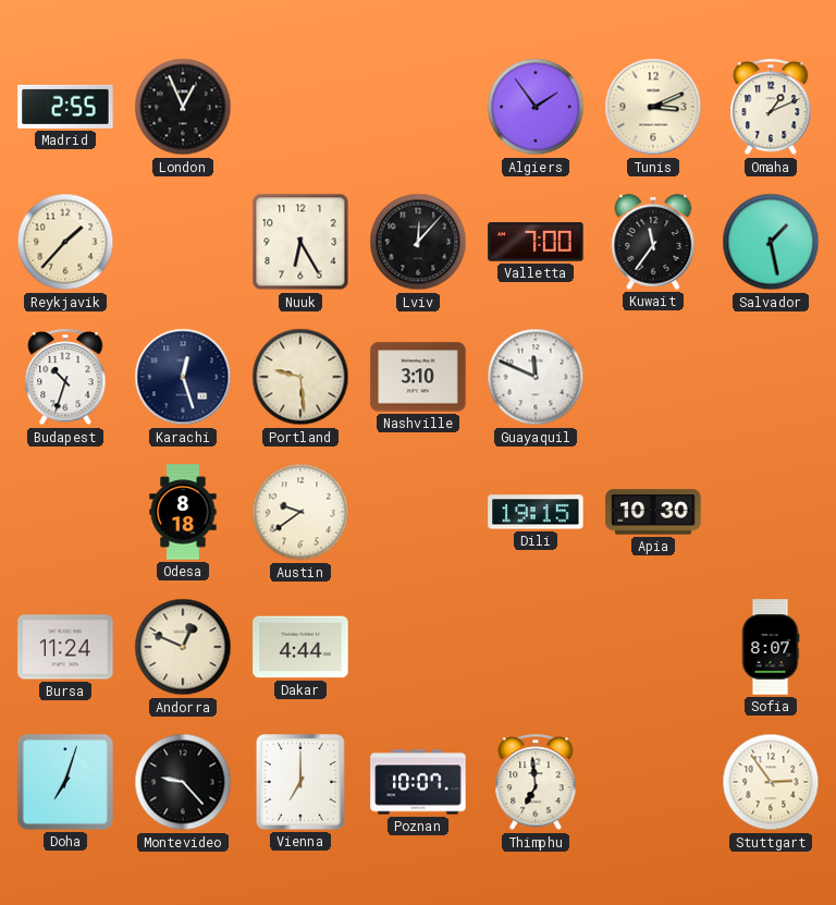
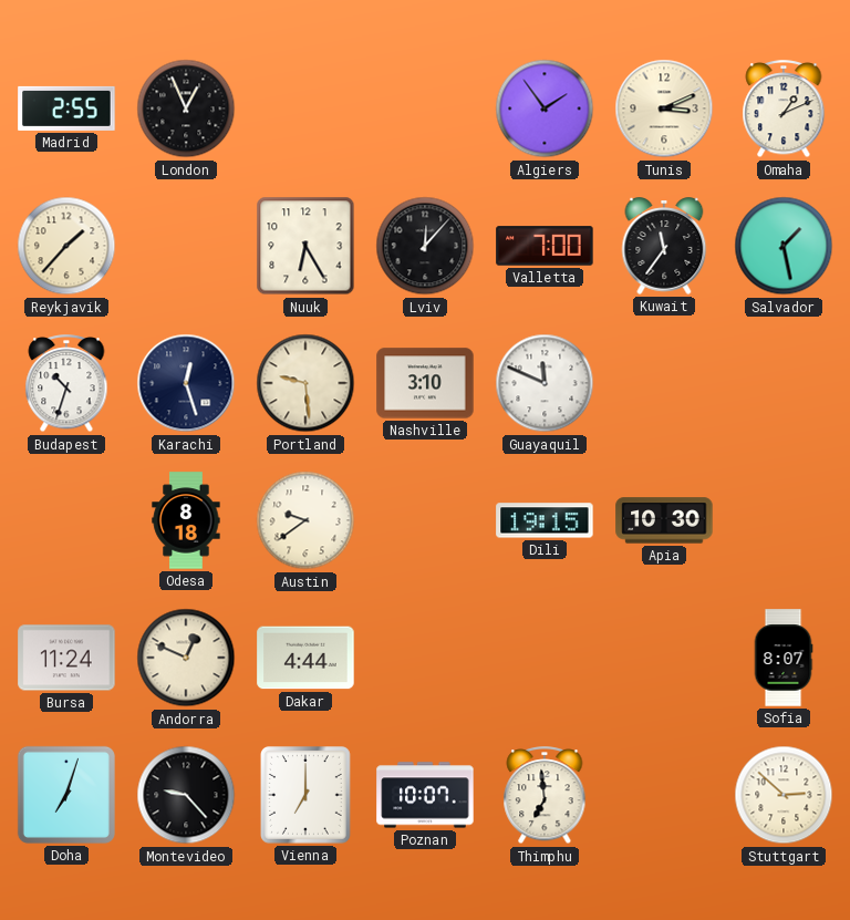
Stuttgart: 2:54 -> 2:52 (784, 795)
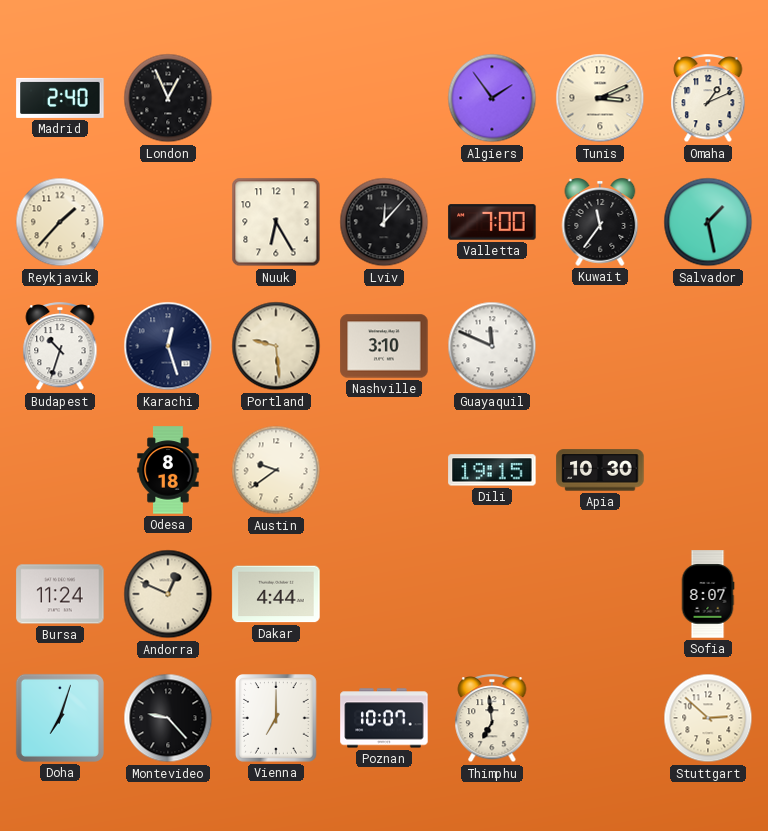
Madrid: 2:55 -> 2:40 (60, 98)
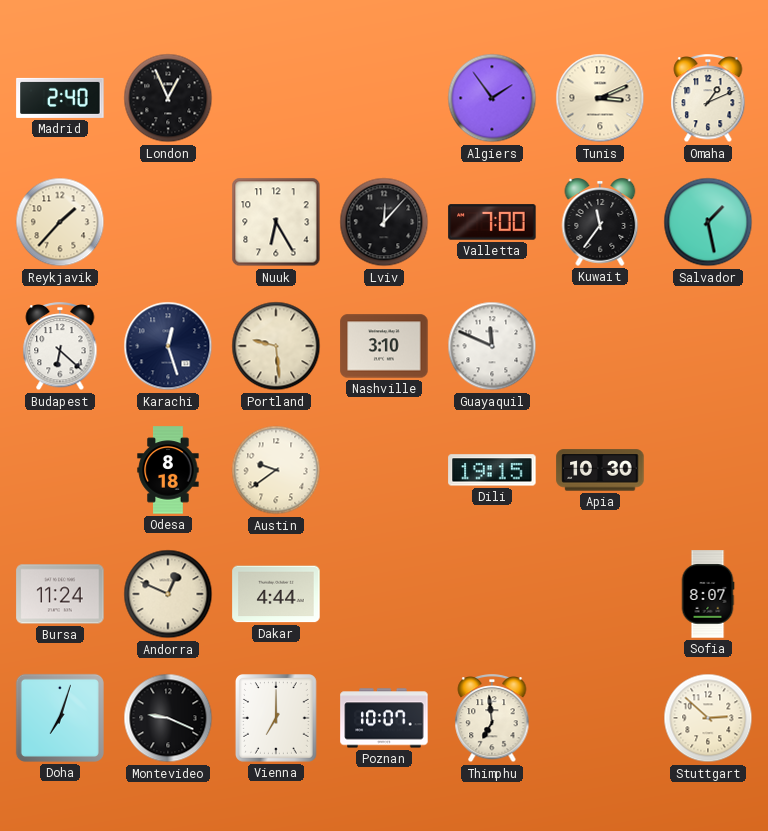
Budapest: 10:33 -> 6:22 (60, 347)
Montevideo: 9:23 -> 9:19 (168, 718)
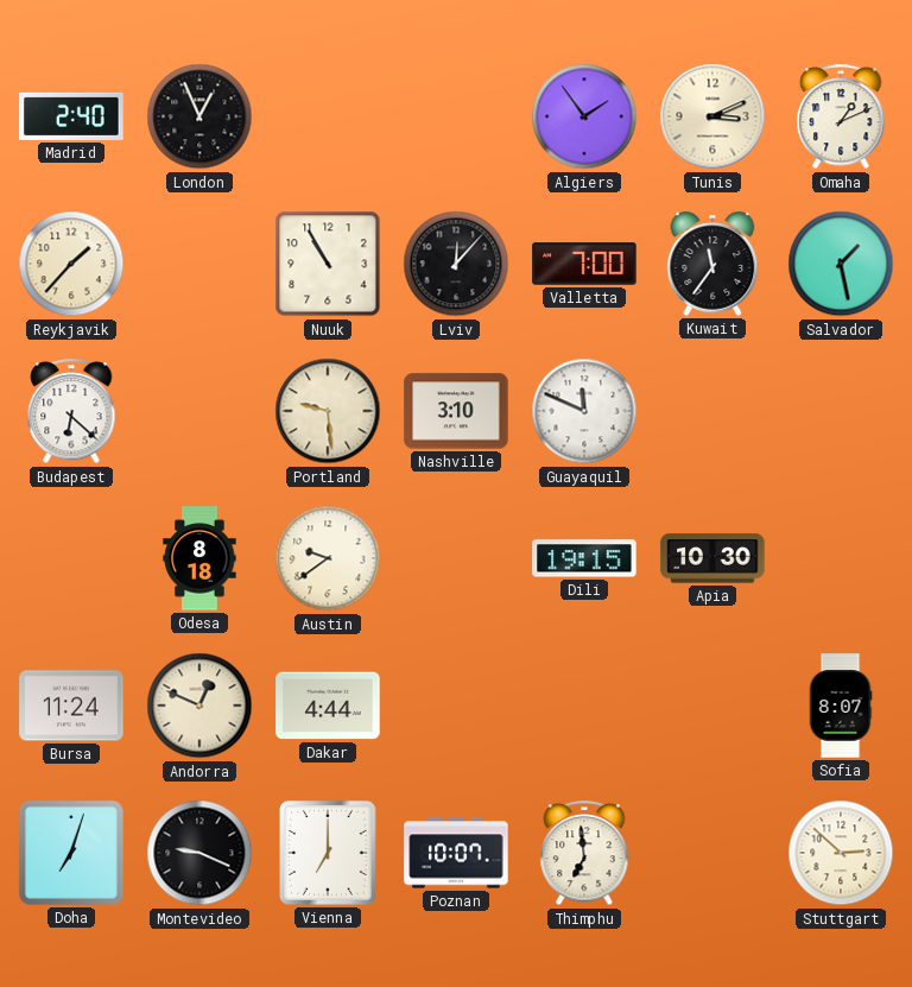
Nuuk: 6:25 -> 10:55 (328, 264)
Karachi: 12:27 -> none (168, 346)
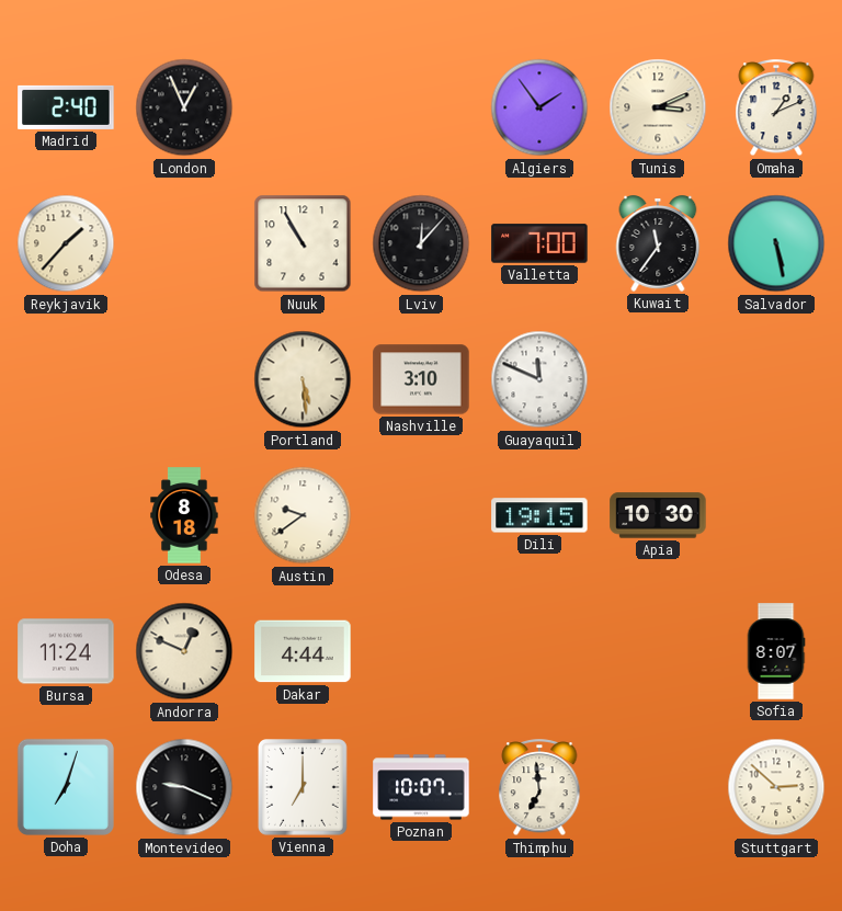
Salvador: 1:28 -> 5:28 (776, 243)
Budapest: 6:22 -> none (71, 412)
Portland: 9:29 -> 5:29 (303, 379)
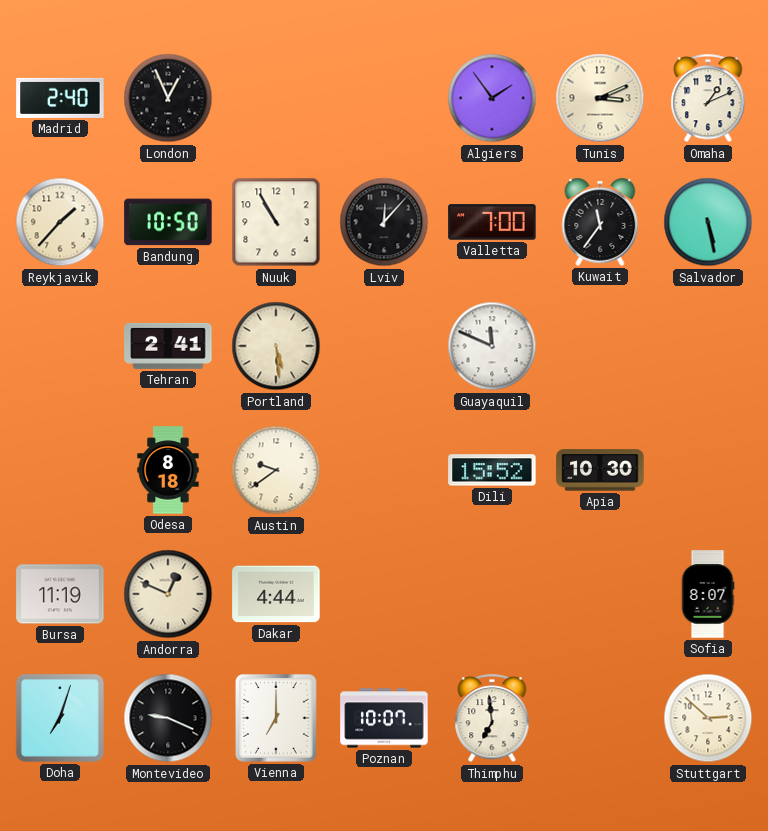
Bandung: none -> 10:50 (168, 222)
Tehran: none -> 2:41 (168, 346)
Nashville: 3:10 -> none (421, 379)
Dili: 19:15 -> 15:52 (492, 470)
Bursa: 11:24 -> 11:19 (60, 594)
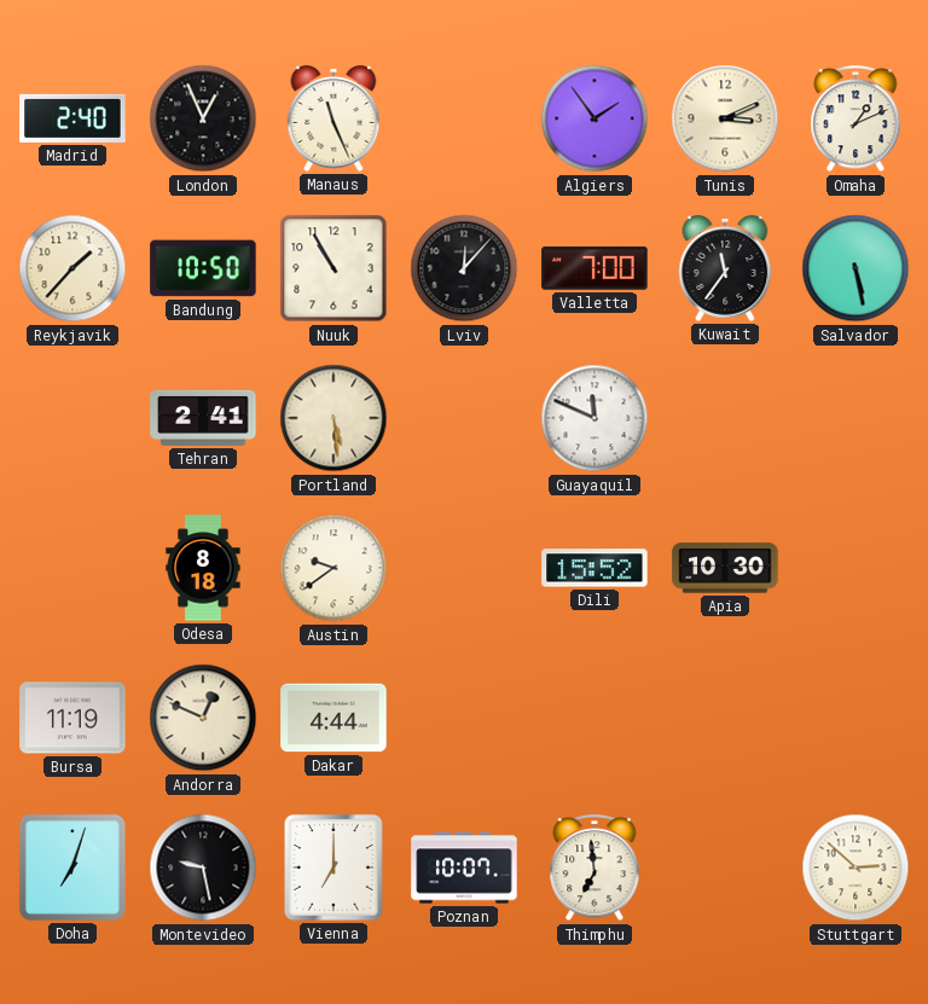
Manaus: none -> 11:26 (333, 118)
Sofia: 8:07 -> none (708, 594)
Montevideo: 9:19 -> 9:28 (203, 867)
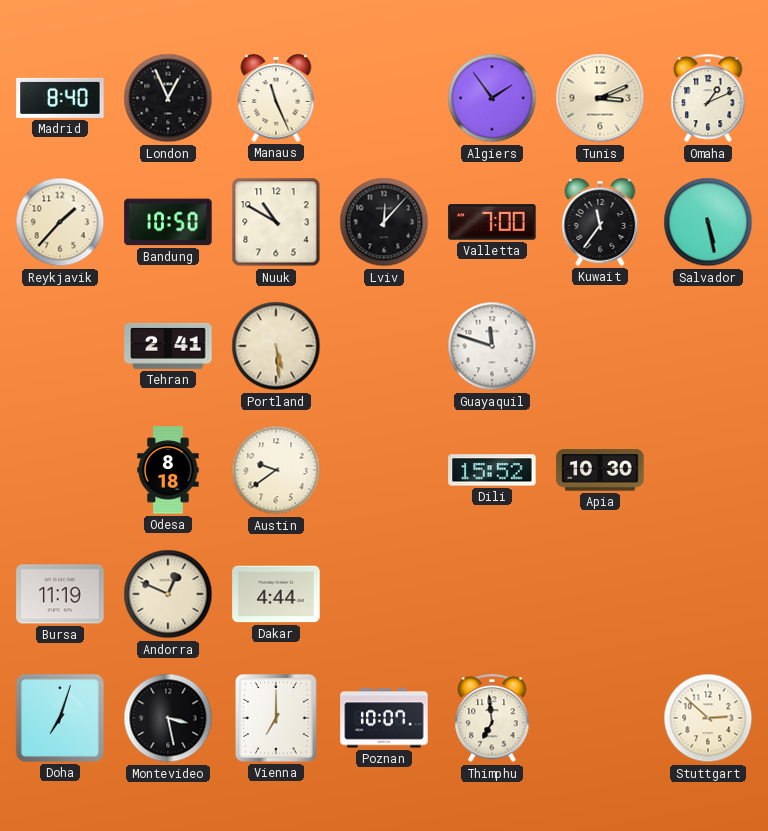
Madrid: 2:40 -> 8:40 (60, 98)
Nuuk: 10:55 -> 10:50 (276, 222)
Guayaquil: 11:49 -> 11:48 (492, 346)
Montevideo: 9:28 -> 3:28 (168, 718)
